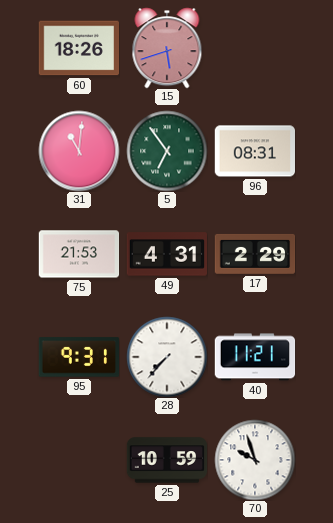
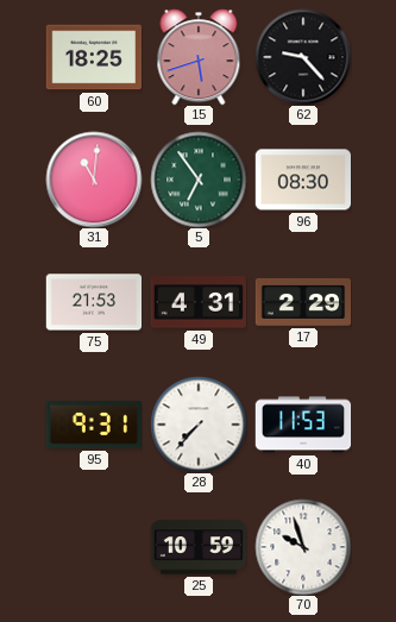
60: 18:26 -> 18:25 (94, 57)
62: none -> 9:23 (303, 57)
96: 08:31 -> 08:30 (302, 180)
40: 11:21 -> 11:53 (303, 425)
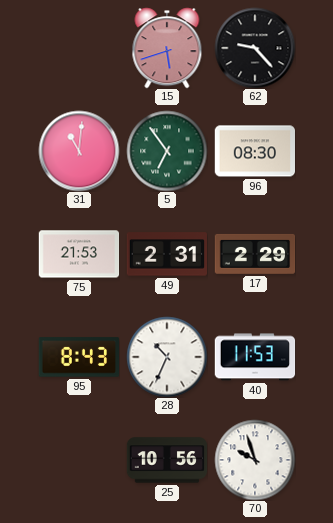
60: 18:25 -> none (94, 57)
49: 4:31 -> 2:31 (166, 254)
95: 9:31 -> 8:43 (78, 357)
28: 7:37 -> 10:34 (167, 357)
25: 10:59 -> 10:56 (167, 460)
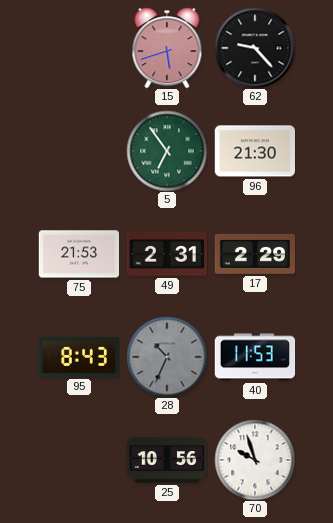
31: 11:01 -> none (79, 151)
96: 08:30 -> 21:30 (254, 151)
28 dial: white -> grey (167, 357)
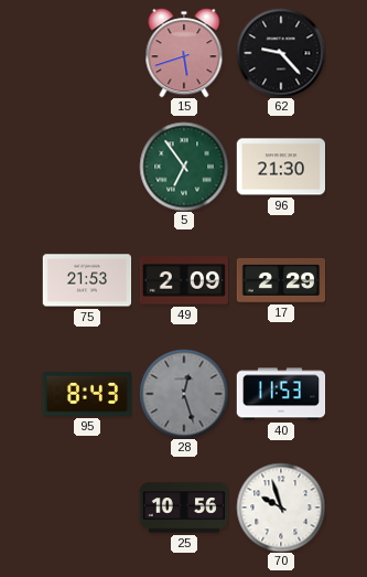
49: 2:31 -> 2:09 (183, 280)
28: 10:34 -> 12:27 (184, 394)
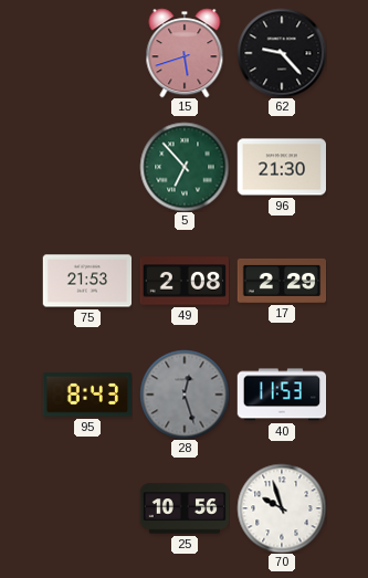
5: 6:54 -> 6:53 (185, 167)
49: 2:09 -> 2:08 (183, 281)
